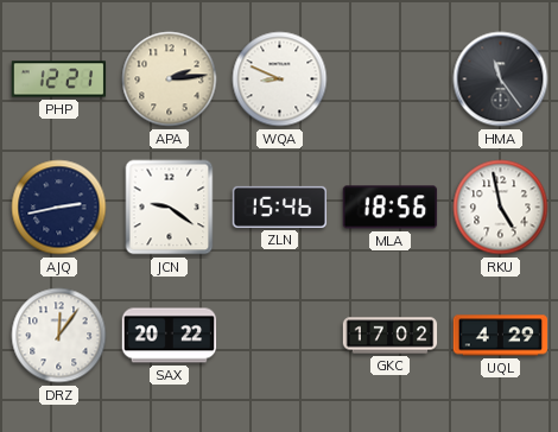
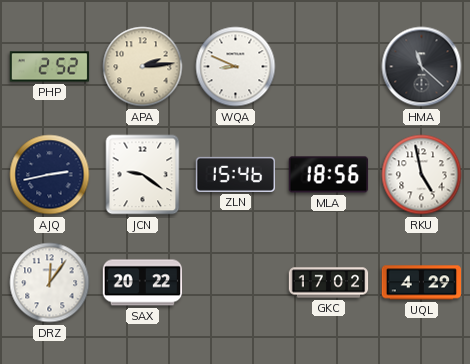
PHP: 12:21 -> 2:52 (50, 67)
HMA: 11:24 -> 11:22 (422, 67)
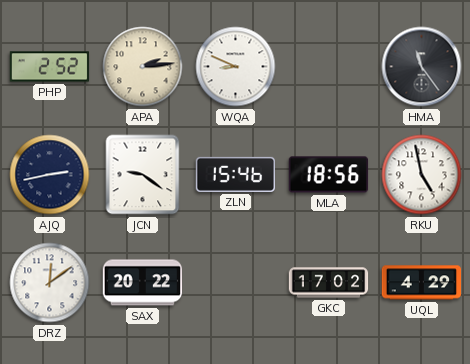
HMA: 11:22 -> 11:24 (422, 67)
DRZ: 12:06 -> 12:09 (50, 283)
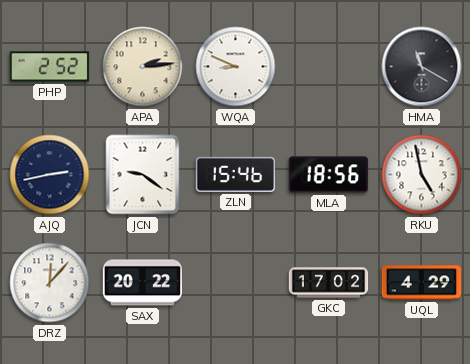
HMA: 11:24 -> 11:20 (422, 67)
DRZ: 12:09 -> 12:07 (50, 283)
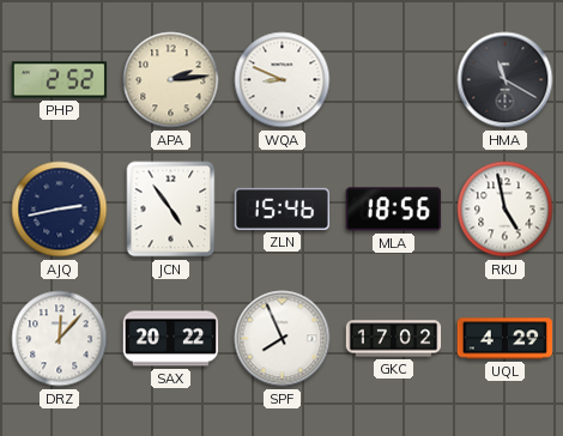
JCN: 9:21 -> 4:54 (171, 210)
SPF: none -> 7:56 (283, 339)
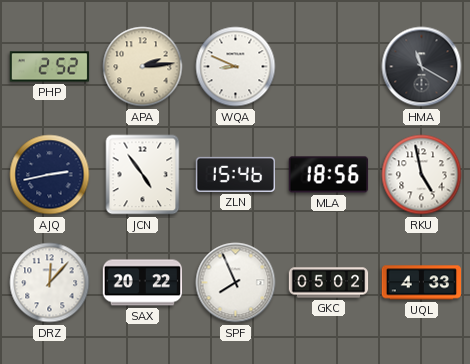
GKC: 17:02 -> 05:02 (329, 283)
UQL: 4:29 -> 4:33 (422, 283)
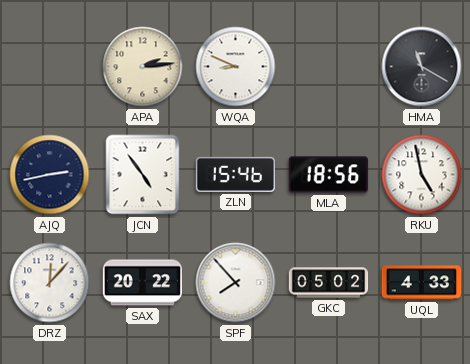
PHP: 2:52 -> none (50, 67)
SPF: 7:56 -> 7:53 (236, 283)
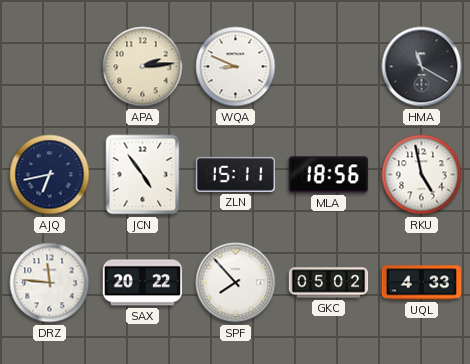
AJQ: 2:43 -> 6:43 (50, 175)
ZLN: 15:46 -> 15:11 (236, 174)
DRZ: 12:07 -> 11:46 (50, 283)
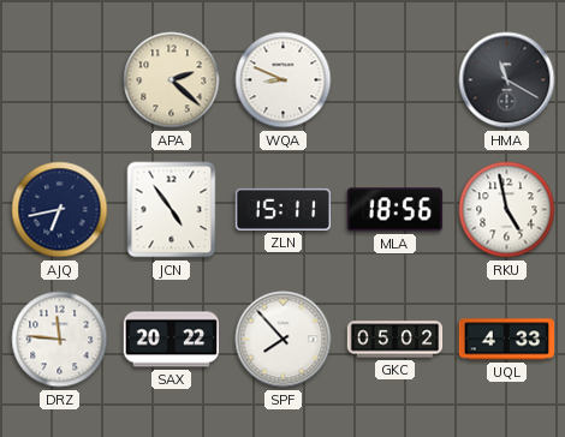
APA: 2:14 -> 2:22 (172, 80)
